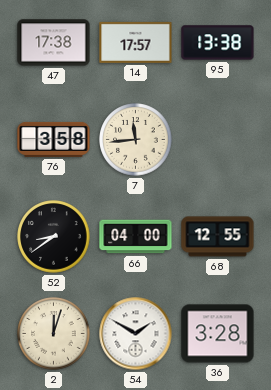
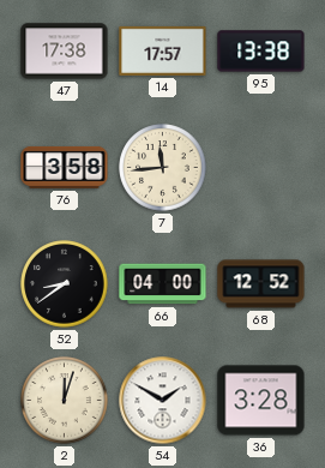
68: 12:55 -> 12:52 (261, 284)
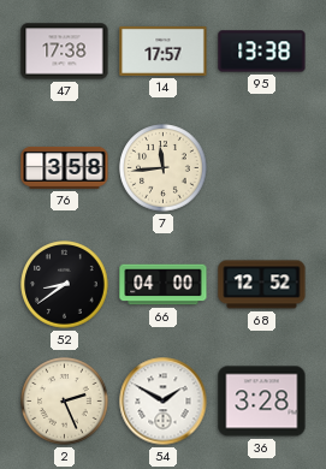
2: 12:03 -> 2:26 (65, 402)
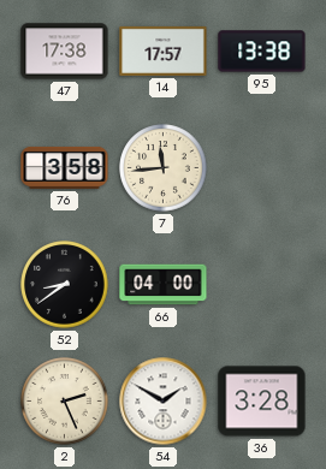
68: 12:52 -> none (262, 285)
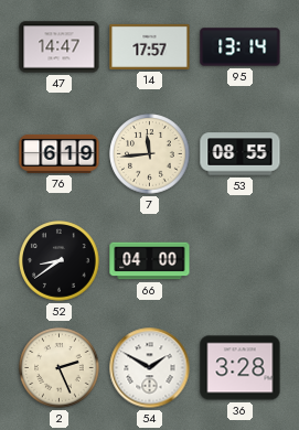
47: 17:38 -> 14:47 (60, 47)
95: 13:38 -> 13:14 (241, 47)
76: 3:58 -> 6:19 (60, 153)
53: none -> 08:55 (241, 154)
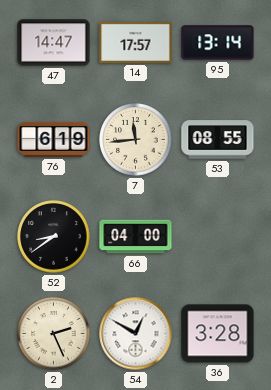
54: 1:50 -> 12:50 (136, 334)
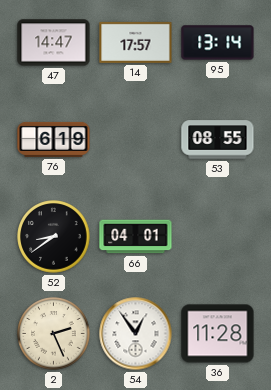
7: 11:44 -> none (136, 140)
66: 04:00 -> 04:01 (136, 237)
54: 12:50 -> 12:54 (136, 334)
36: 3:28 -> 11:28 (218, 334)
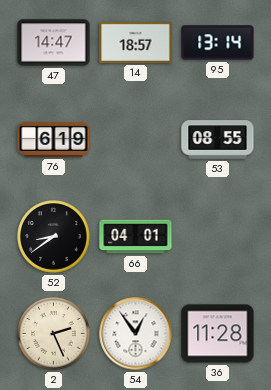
14: 17:57 -> 18:57 (136, 42)
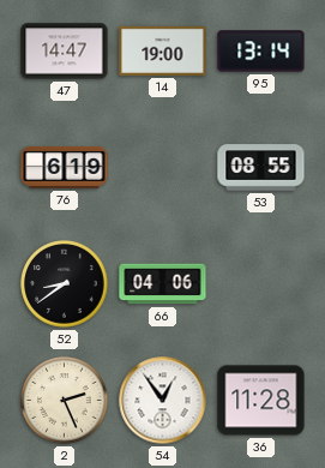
14: 18:57 -> 19:00 (163, 50)
66: 04:01 -> 04:06 (163, 284)
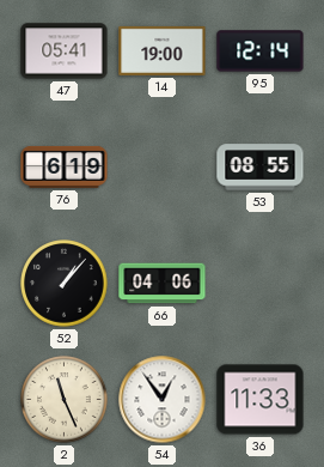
47: 14:47 -> 05:41 (65, 51)
95: 13:14 -> 12:14 (261, 51)
52: 8:39 -> 1:07 (65, 284)
2: 2:26 -> 11:26 (65, 400)
36: 11:28 -> 11:33 (261, 400)
